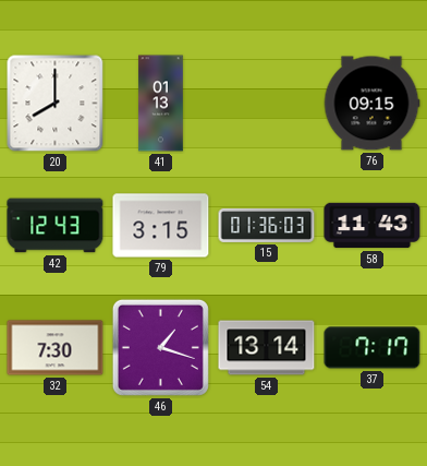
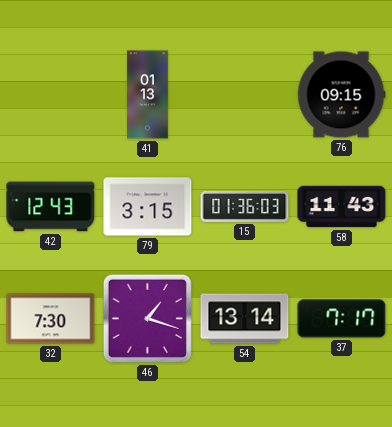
20: 8:00 -> none (56, 104)
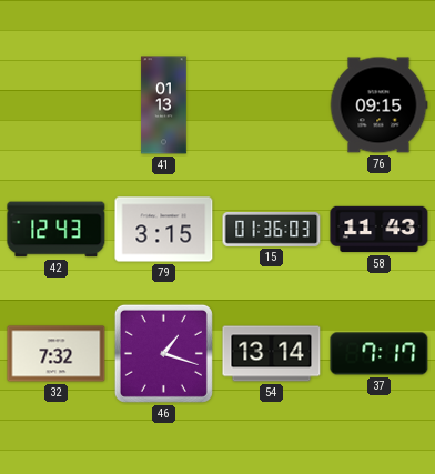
32: 7:30 -> 7:32 (57, 354)
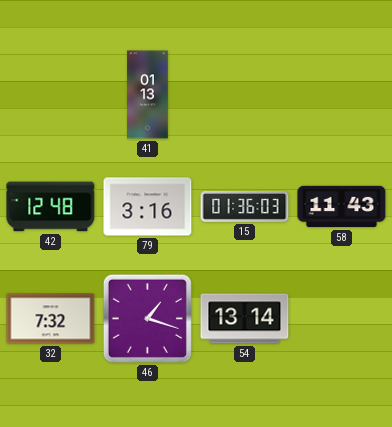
76: 09:15 -> none (378, 105)
42: 12:43 -> 12:48 (51, 207)
79: 3:15 -> 3:16 (148, 207)
37: 7:17 -> none (380, 354)
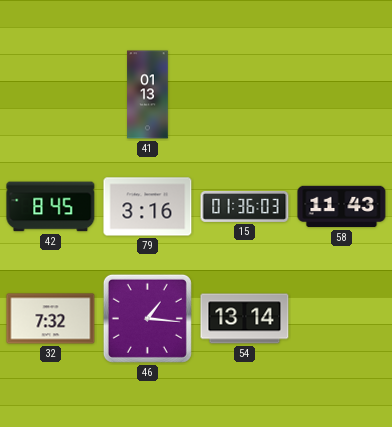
42: 12:48 -> 8:45 (51, 207)
46: 1:18 -> 1:16 (147, 318)
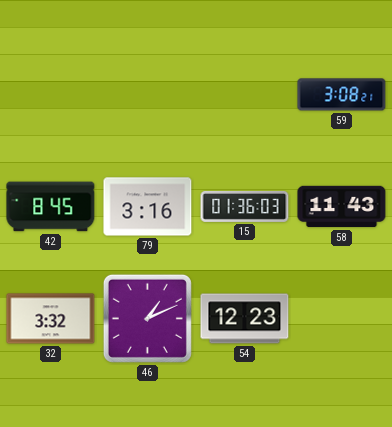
41: 01:13 -> none (148, 95)
59: none -> 3:08 (342, 95)
32: 7:32 -> 3:32 (51, 319)
46: 1:16 -> 1:11 (147, 318)
54: 13:14 -> 12:23 (245, 319)
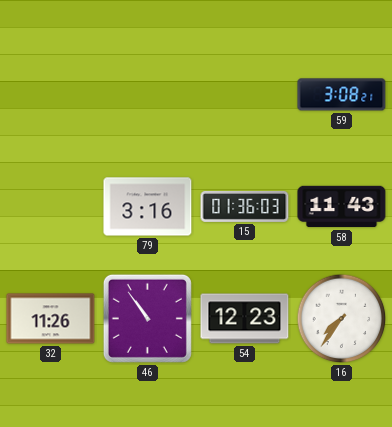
42: 8:45 -> none (51, 207)
32: 3:32 -> 11:26 (51, 319)
46: 1:11 -> 10:54 (147, 318)
16: none -> 7:36 (342, 319)
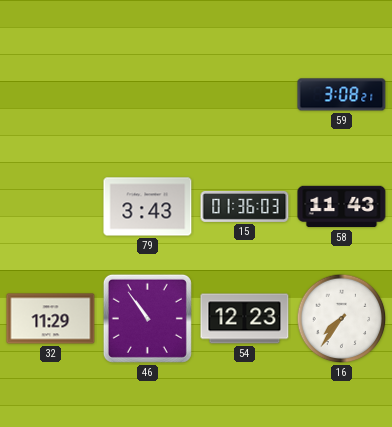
79: 3:16 -> 3:43 (148, 207)
32: 11:26 -> 11:29 (51, 319)
